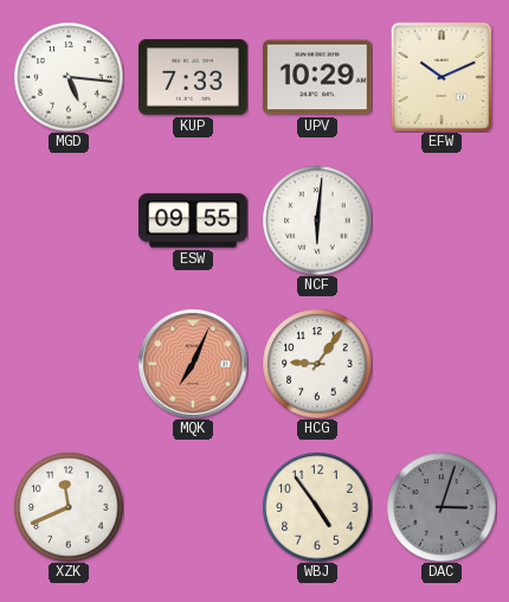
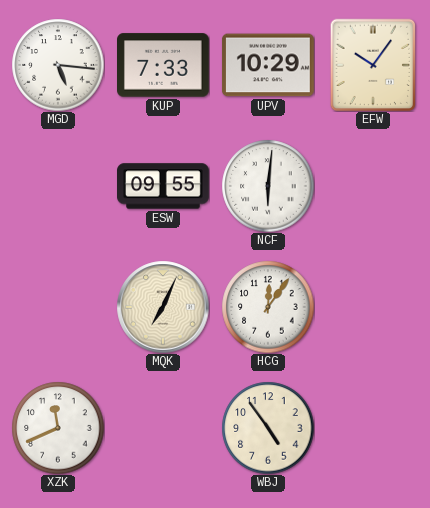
EFW: 10:11 -> 10:06 (373, 65)
MQK dial: salmon -> cream (163, 307)
HCG: 9:06 -> 12:06 (268, 307)
DAC: 3:03 -> none (442, 507)
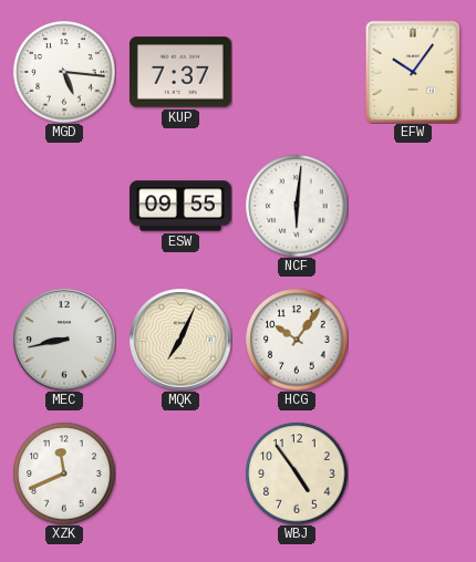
KUP: 7:33 -> 7:37 (182, 72)
UPV: 10:29 -> none (268, 65)
MEC: none -> 8:43 (64, 340)
HCG: 12:06 -> 10:06 (297, 340)
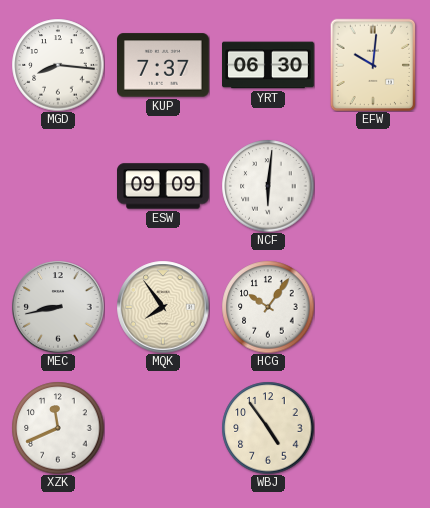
MGD: 5:16 -> 8:16 (58, 65)
YRT: none -> 06:30 (269, 65)
EFW: 10:06 -> 10:01 (373, 65)
ESW: 09:55 -> 09:09 (164, 186)
MQK: 7:04 -> 7:54 (163, 307)
